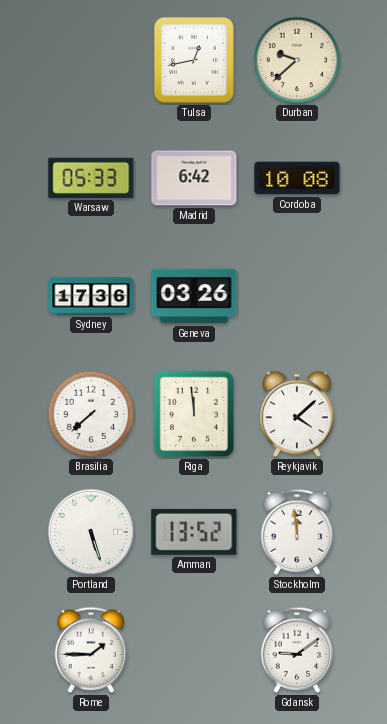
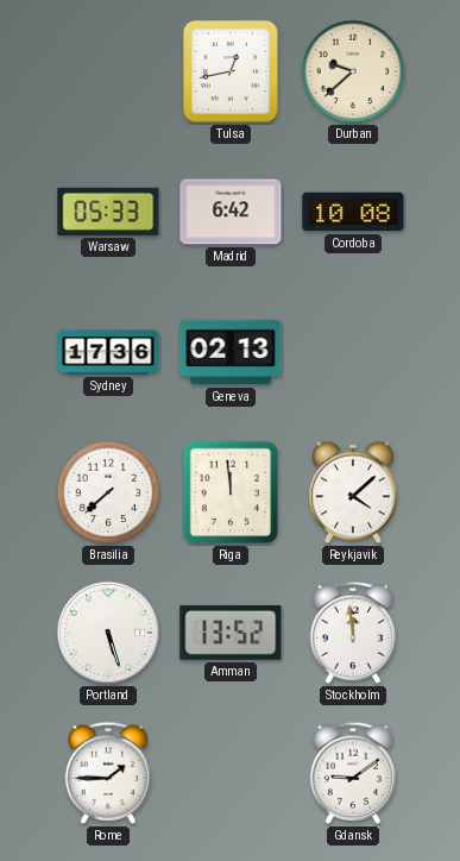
Geneva: 03:26 -> 02:13 (231, 352)
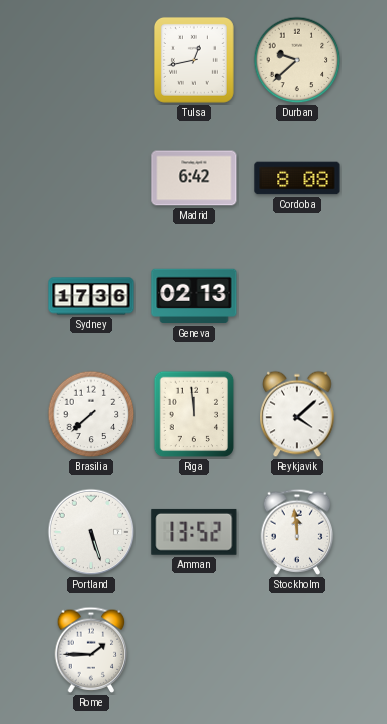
Warsaw: 05:33 -> none (108, 212)
Cordoba: 10:08 -> 8:08 (297, 178)
Gdansk: 9:09 -> none (353, 773)
